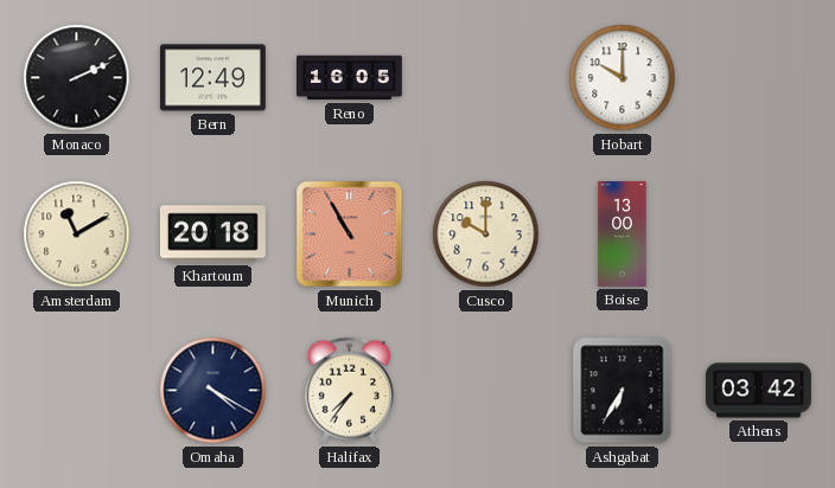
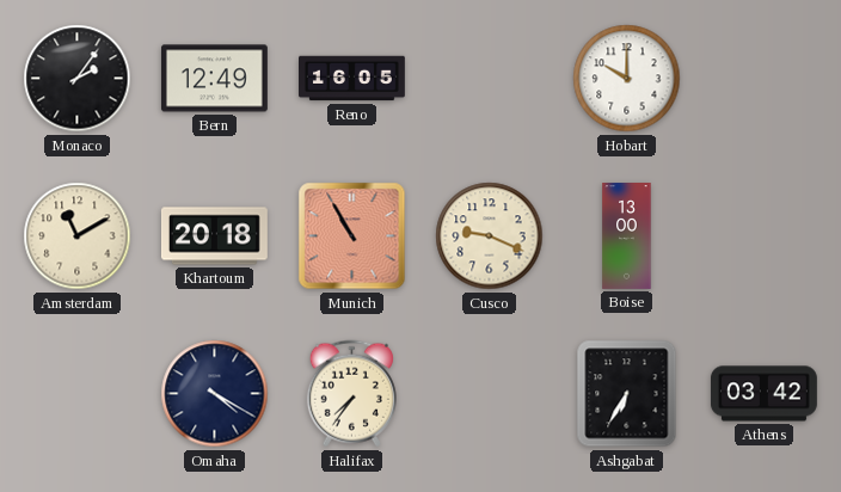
Monaco: 2:11 -> 2:06 (78, 79)
Cusco: 10:00 -> 9:19 (490, 236)
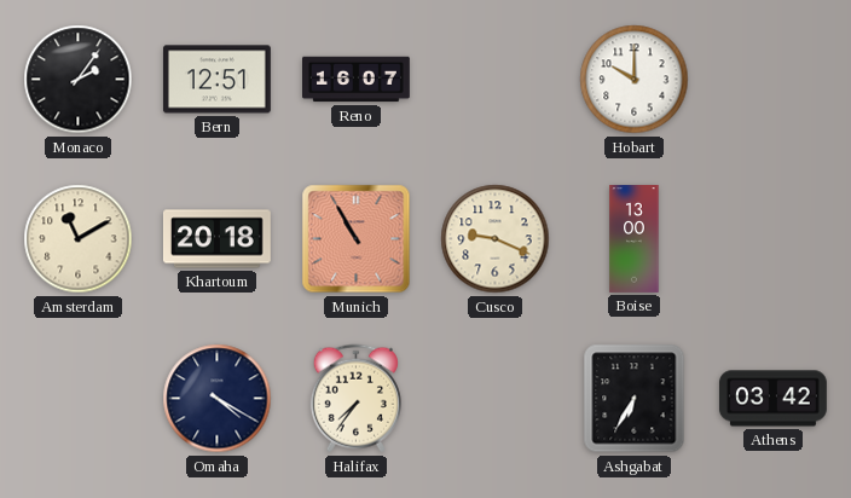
Bern: 12:49 -> 12:51 (216, 80)
Reno: 16:05 -> 16:07 (357, 80)
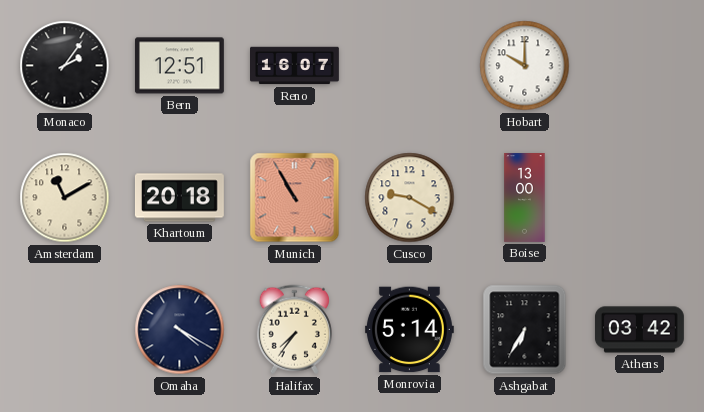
Cusco: 9:19 -> 9:20 (410, 198)
Monrovia: none -> 5:14 (409, 330)
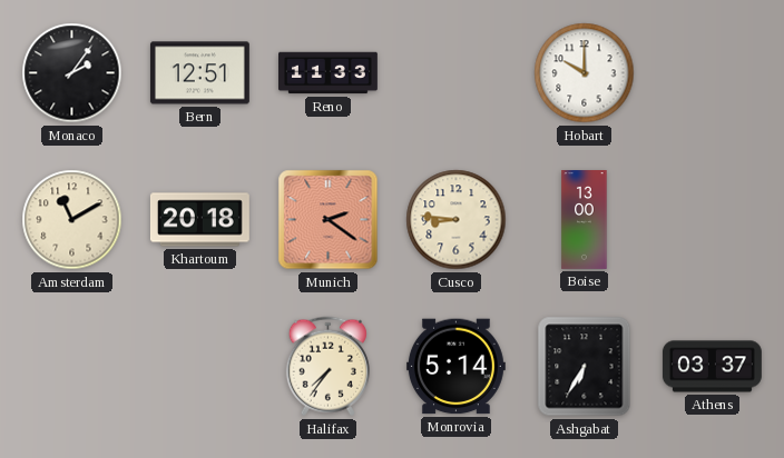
Reno: 16:07 -> 11:33 (329, 73)
Munich: 10:55 -> 2:21 (329, 220)
Cusco: 9:20 -> 8:46 (457, 220)
Omaha: 4:20 -> none (180, 330)
Athens: 03:42 -> 03:37 (712, 367)
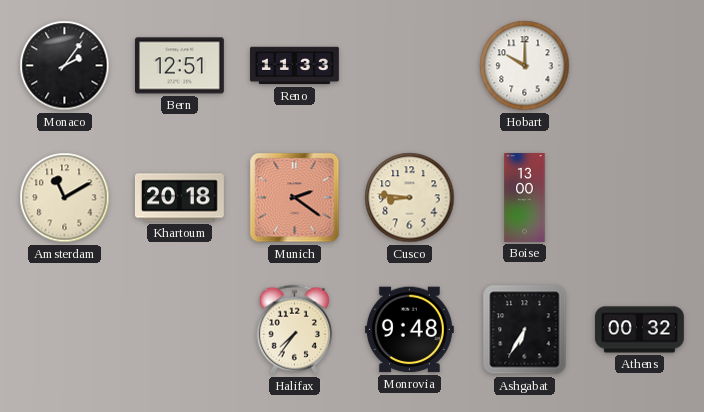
Monrovia: 5:14 -> 9:48 (409, 330)
Athens: 03:37 -> 00:32 (639, 330)
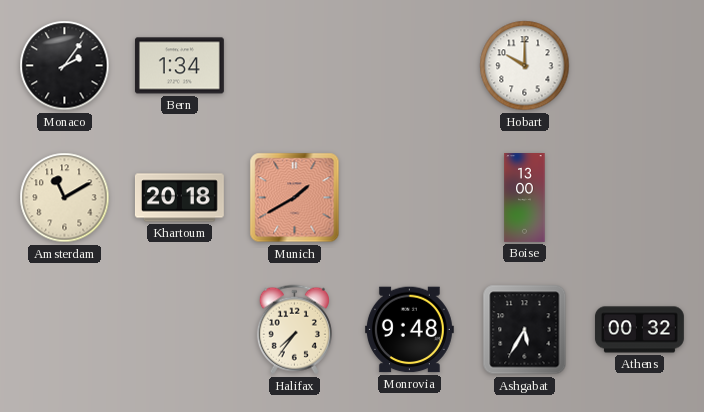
Bern: 12:51 -> 1:34 (179, 66)
Reno: 11:33 -> none (295, 66)
Munich: 2:21 -> 1:40 (295, 198)
Cusco: 8:46 -> none (410, 198)
Ashgabat: 6:35 -> 5:35 (525, 330)
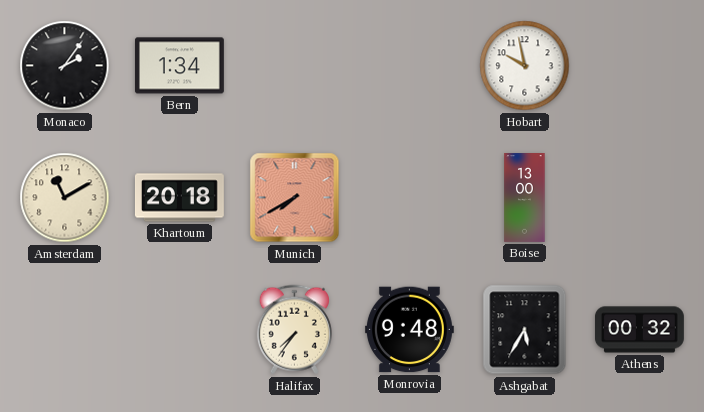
Hobart: 10:00 -> 9:58 (525, 66)
Munich: 1:40 -> 7:40 (295, 198)
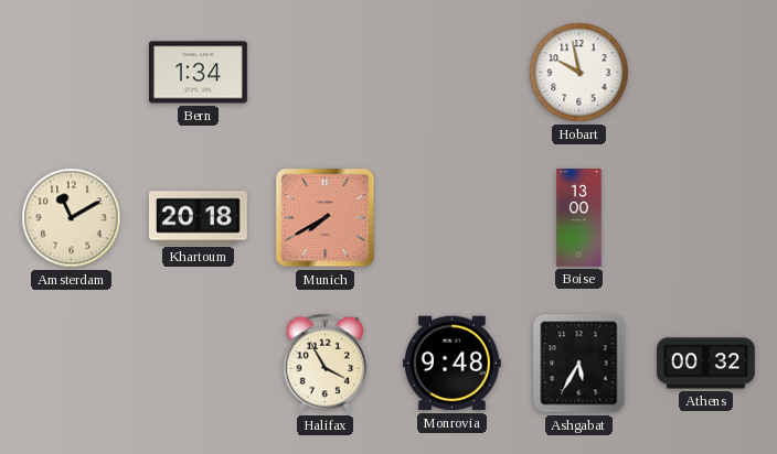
Monaco: 2:06 -> none (65, 66)
Halifax: 7:36 -> 3:55 (324, 364)
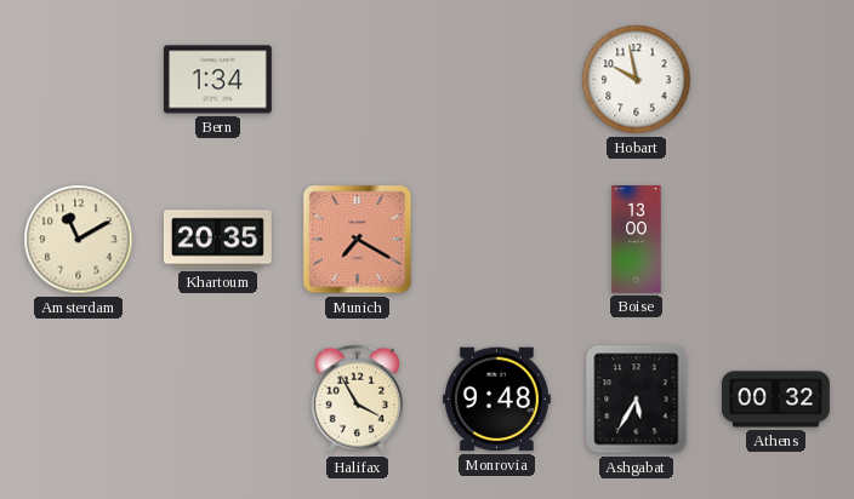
Khartoum: 20:18 -> 20:35 (217, 240)
Munich: 7:40 -> 7:20 (358, 240)
